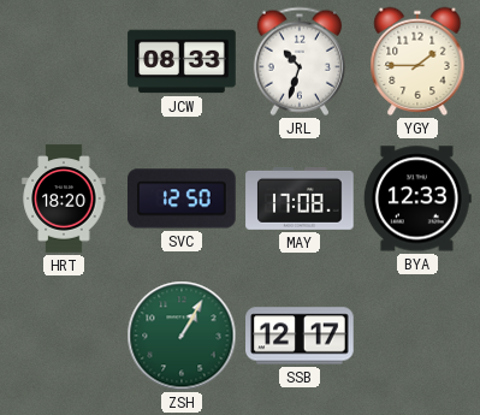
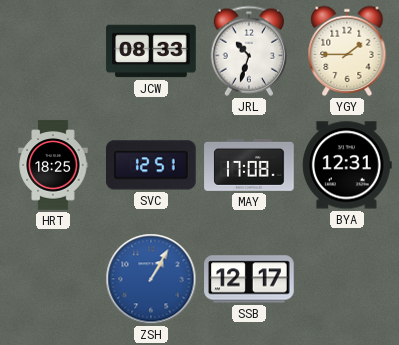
HRT: 18:20 -> 18:25 (53, 165)
SVC: 12:50 -> 12:51 (152, 165)
BYA: 12:33 -> 12:31 (347, 165)
ZSH dial: green -> blue (151, 279)
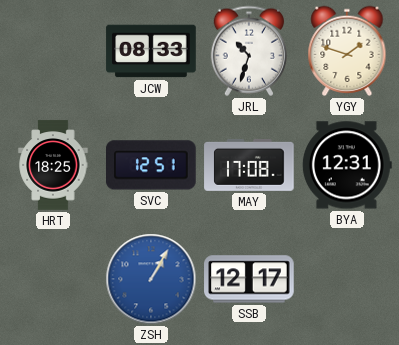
YGY: 1:45 -> 1:48 (347, 51)
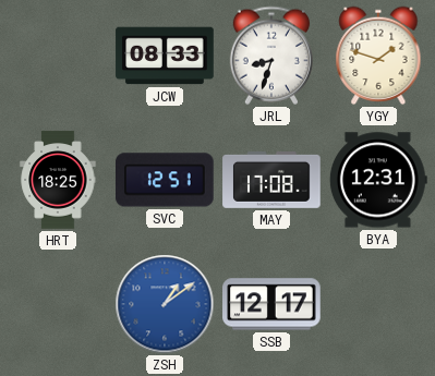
JRL: 10:33 -> 8:33 (271, 56)
ZSH: 1:05 -> 1:09 (165, 304)
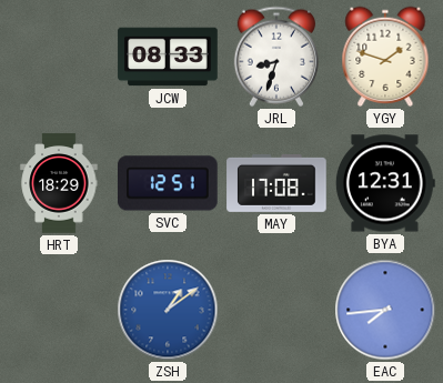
HRT: 18:25 -> 18:29 (59, 183)
SSB: 12:17 -> none (271, 304)
EAC: none -> 7:44 (385, 310)
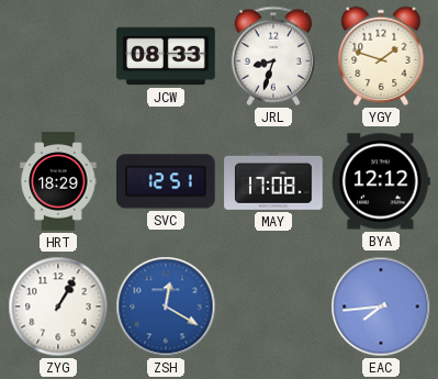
BYA: 12:31 -> 12:12 (381, 181)
ZYG: none -> 1:05 (58, 306)
ZSH: 1:09 -> 12:20 (166, 306)
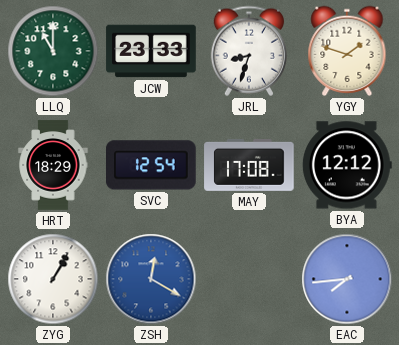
LLQ: none -> 11:00 (53, 51)
JCW: 08:33 -> 23:33 (151, 51)
SVC: 12:51 -> 12:54 (152, 165)
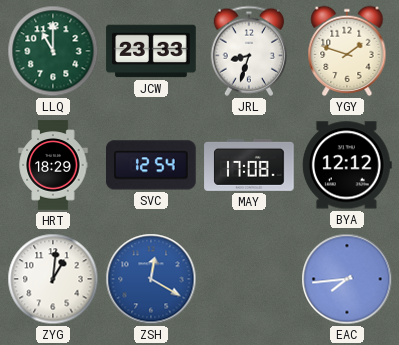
ZYG: 1:05 -> 1:01 (53, 279)
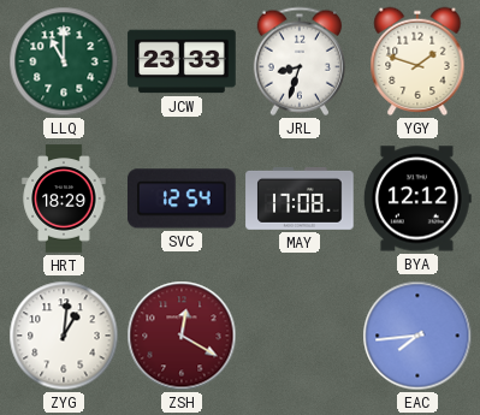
ZSH dial: blue -> burgundy (182, 336)
